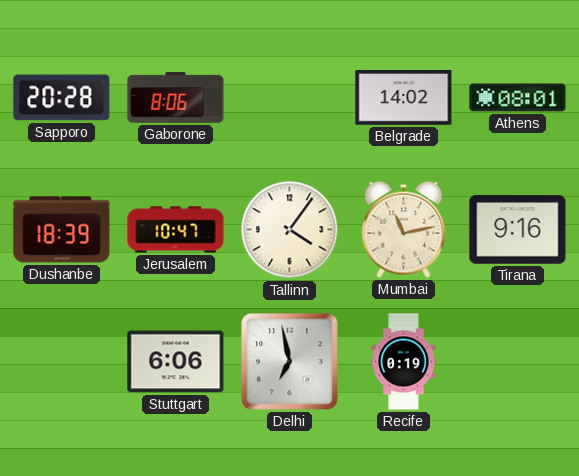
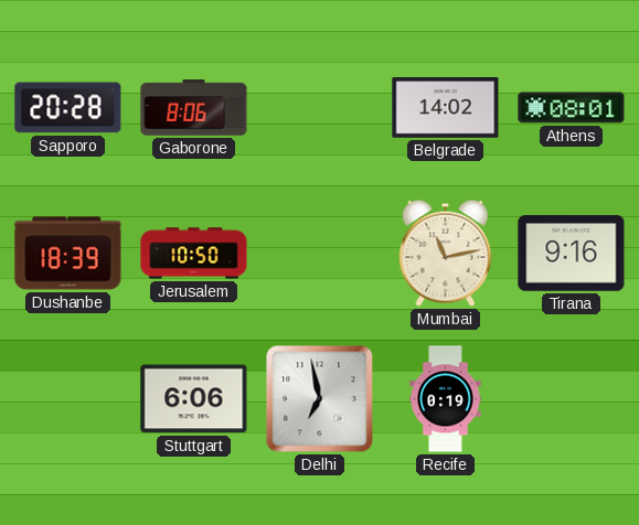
Jerusalem: 10:47 -> 10:50 (194, 254)
Tallinn: 4:06 -> none (290, 230)
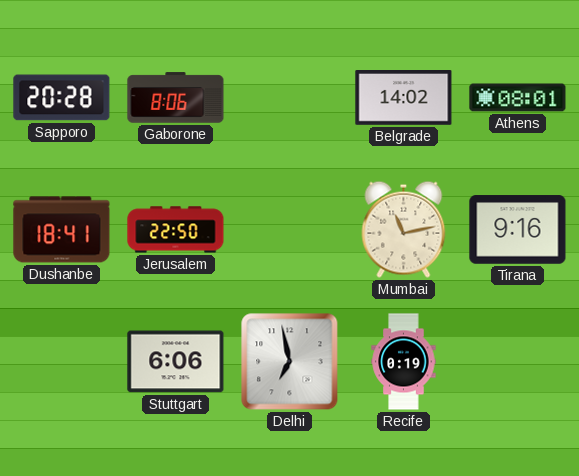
Dushanbe: 18:39 -> 18:41 (62, 230)
Jerusalem: 10:50 -> 22:50 (176, 230)
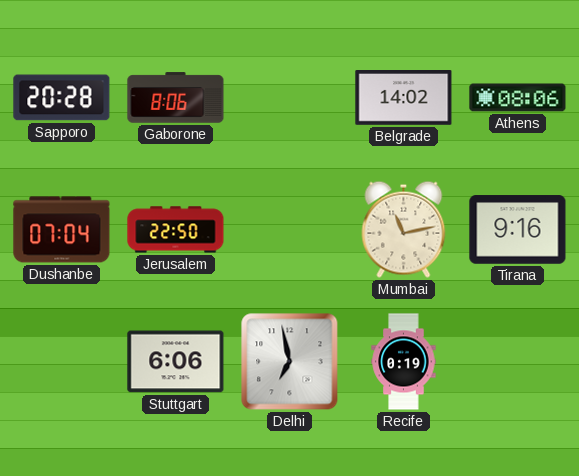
Athens: 08:01 -> 08:06 (518, 98)
Dushanbe: 18:41 -> 07:04 (62, 230)
